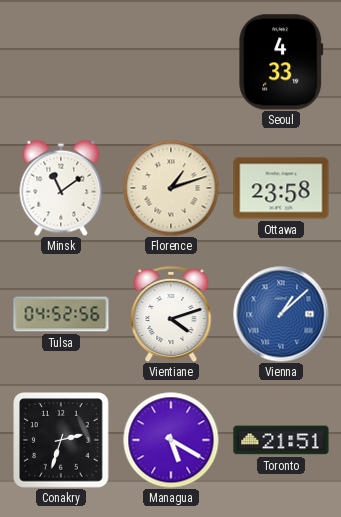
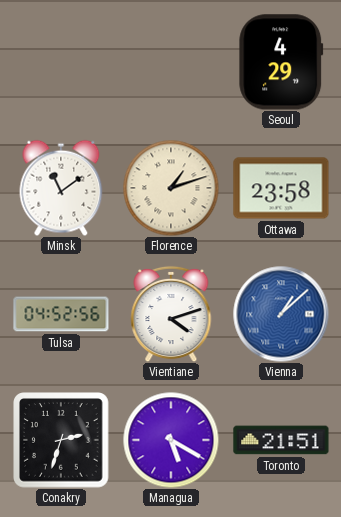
Seoul: 4:33 -> 4:29 (281, 62)
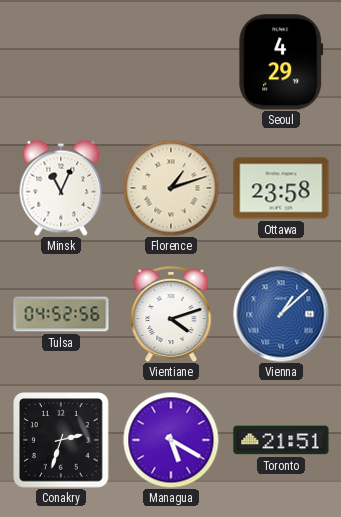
Minsk: 11:09 -> 11:04 (61, 188)
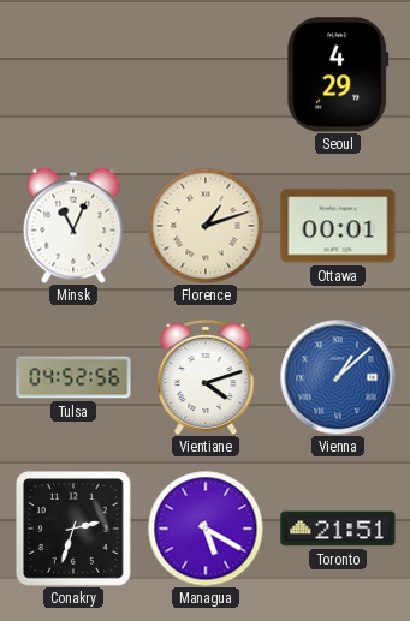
Ottawa: 23:58 -> 00:01 (338, 226)
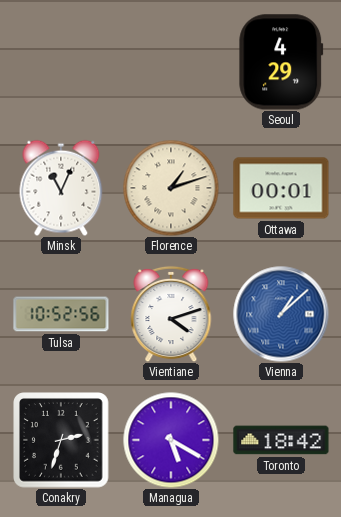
Tulsa: 04:52 -> 10:52 (61, 314)
Toronto: 21:51 -> 18:42 (281, 440)
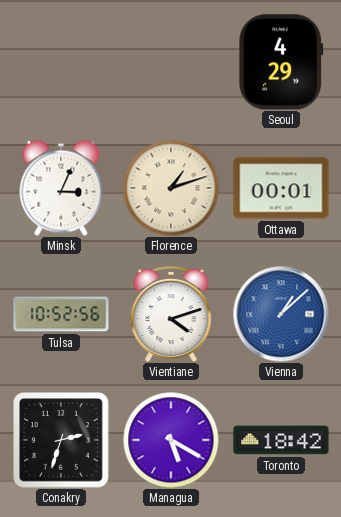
Minsk: 11:04 -> 3:04 (61, 188)
